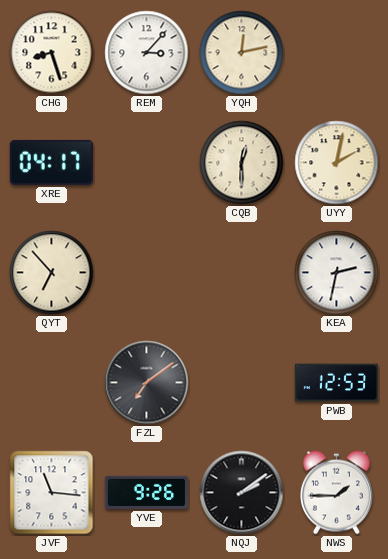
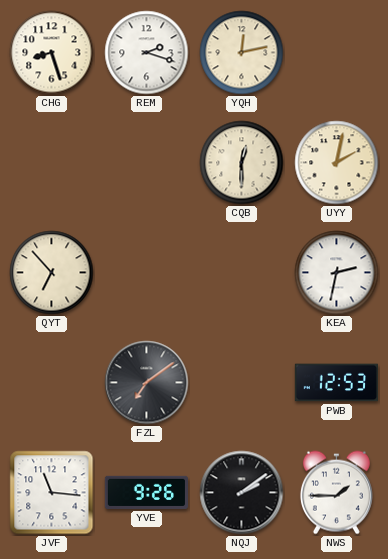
REM: 3:07 -> 2:18 (147, 53)
XRE: 04:17 -> none (51, 162)
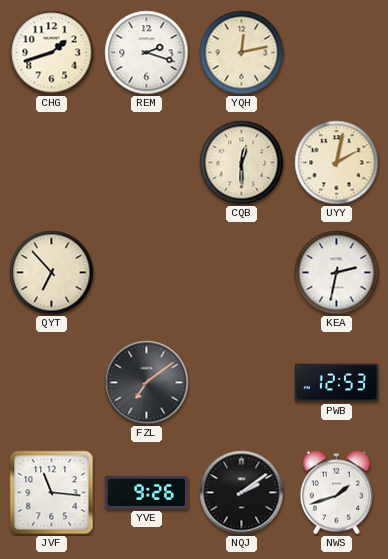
CHG: 8:27 -> 1:42 (52, 53)
NWS: 1:45 -> 1:42 (336, 493)
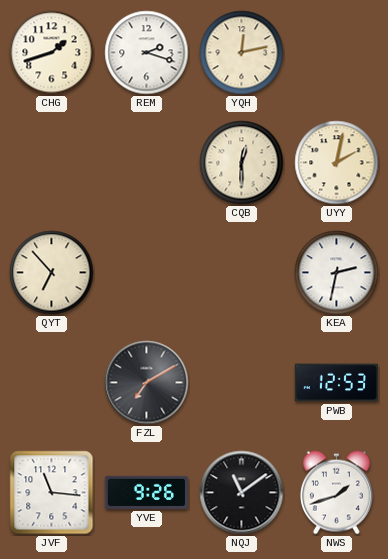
FZL: 7:09 -> 7:10 (147, 383)
NQJ: 2:09 -> 11:09 (242, 493)
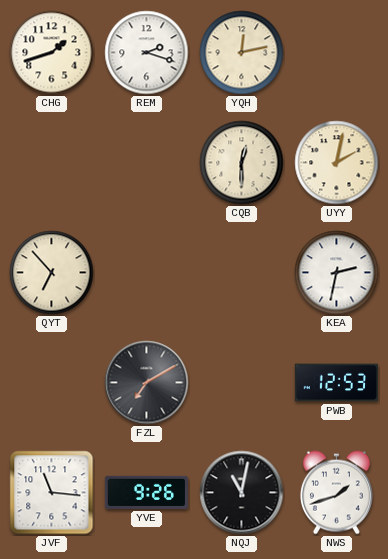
NQJ: 11:09 -> 11:02 (242, 493)
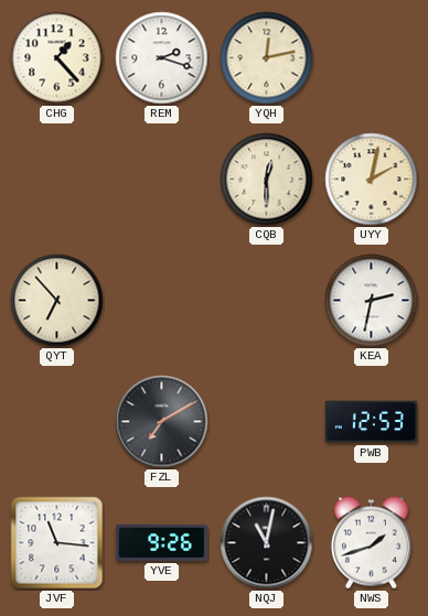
CHG: 1:42 -> 1:23 (57, 58)
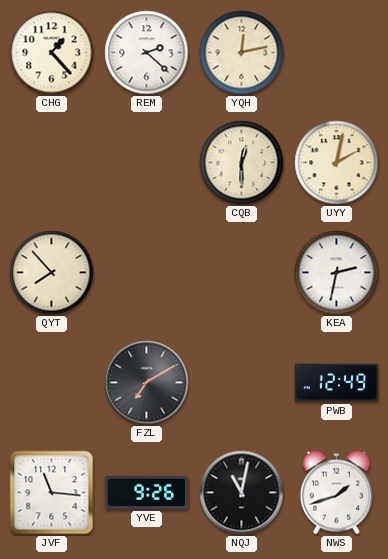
REM: 2:18 -> 2:22 (147, 53)
QYT: 6:53 -> 7:53 (52, 273)
PWB: 12:53 -> 12:49 (336, 383)
